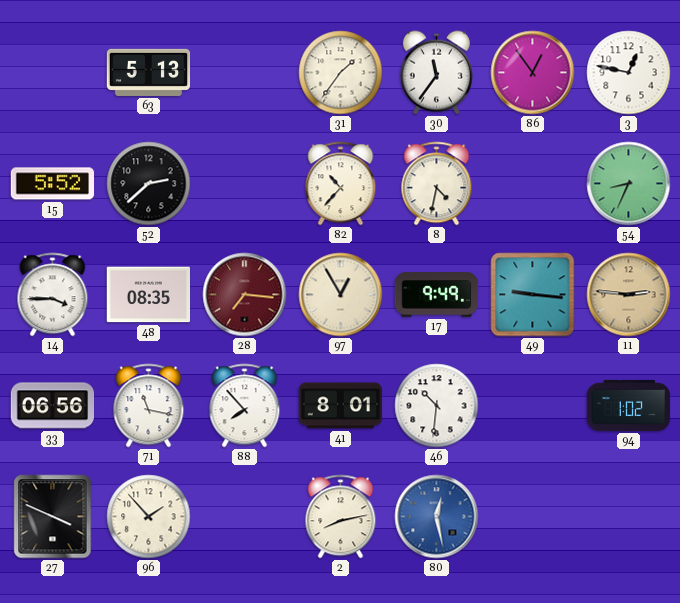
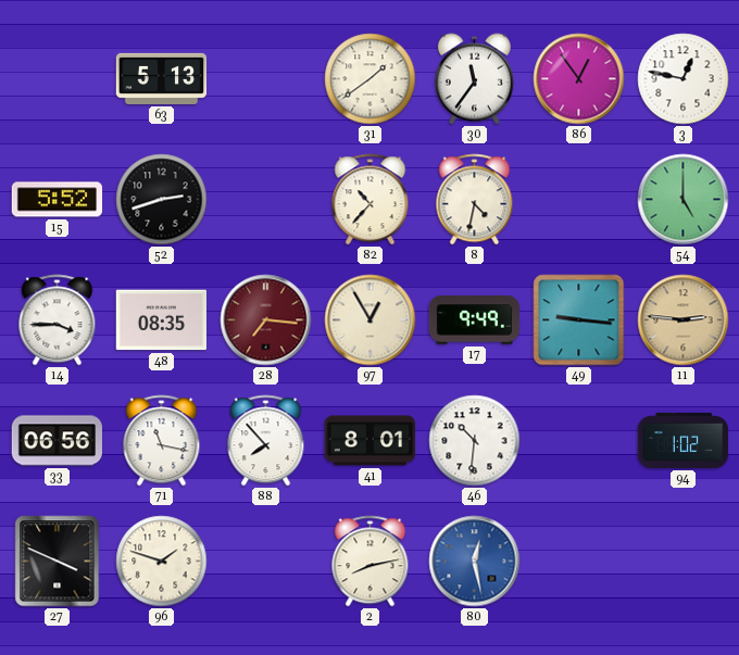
31: 1:36 -> 1:39 (371, 79)
52: 2:38 -> 2:42 (162, 200)
54: 8:34 -> 5:00 (684, 200)
96: 1:53 -> 1:48 (162, 562)
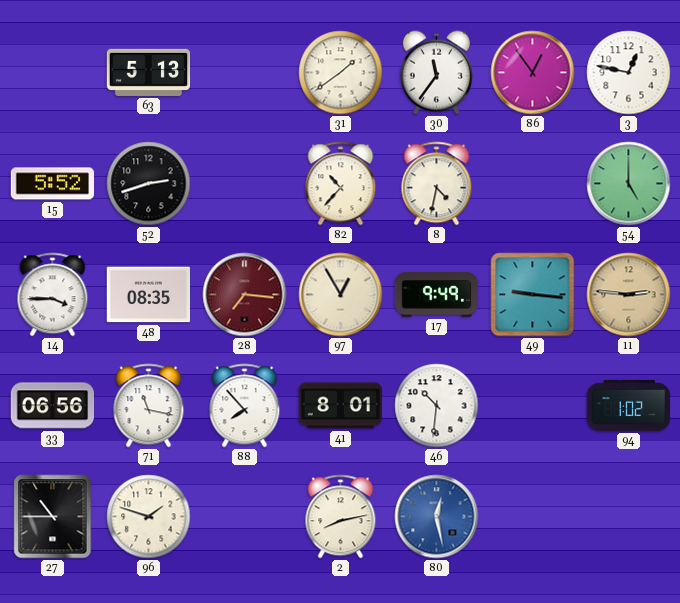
27: 3:49 -> 10:45 (53, 517)
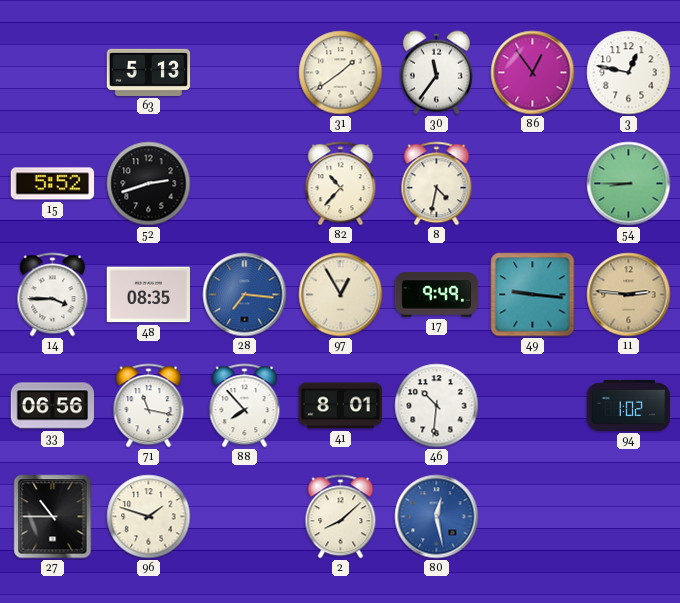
54: 5:00 -> 8:45 (629, 184)
28 dial: burgundy -> blue (245, 295)
2: 8:13 -> 8:08 (341, 517)
